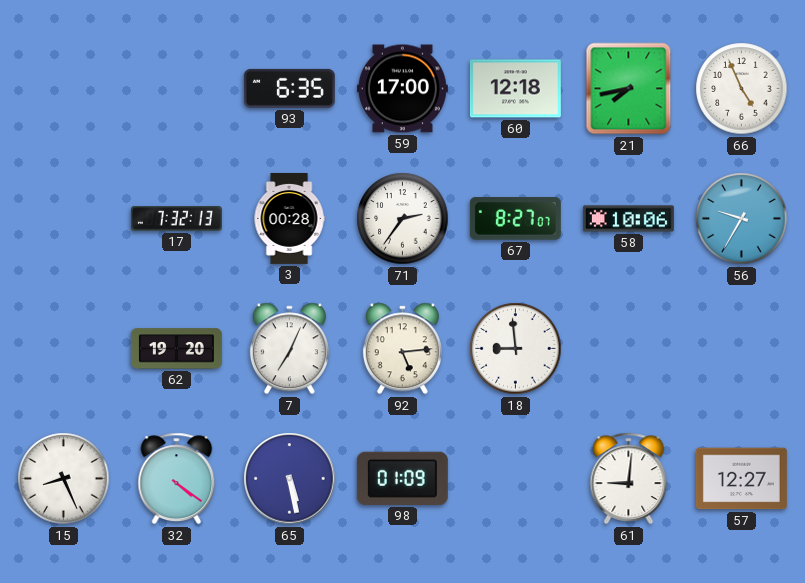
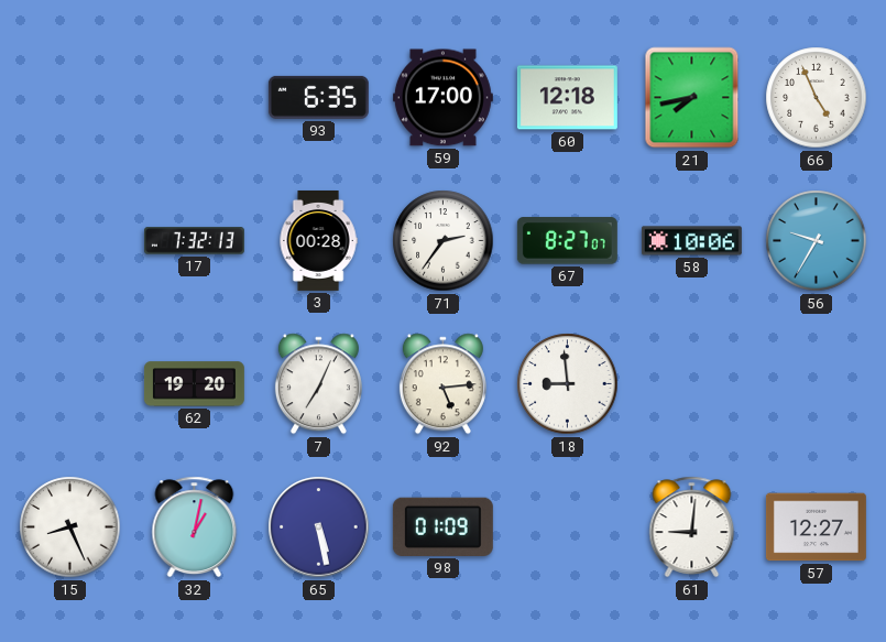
32: 4:21 -> 1:02 (195, 527)
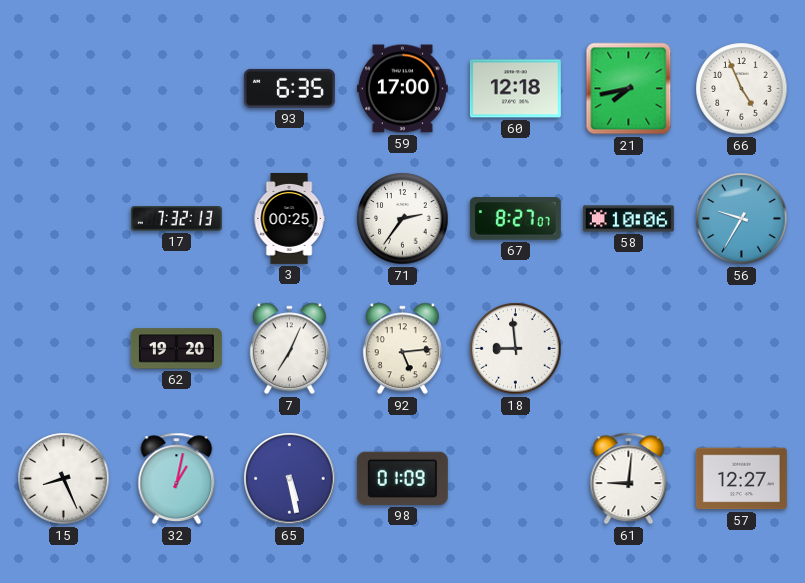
3: 00:28 -> 00:25 (289, 218)
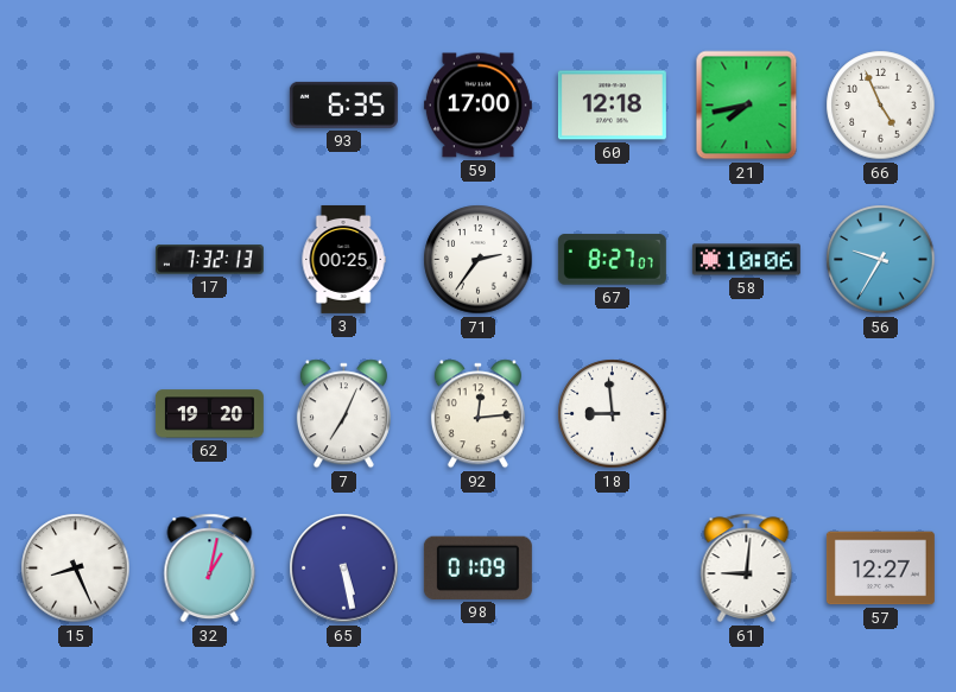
92: 5:14 -> 12:14 (477, 414)
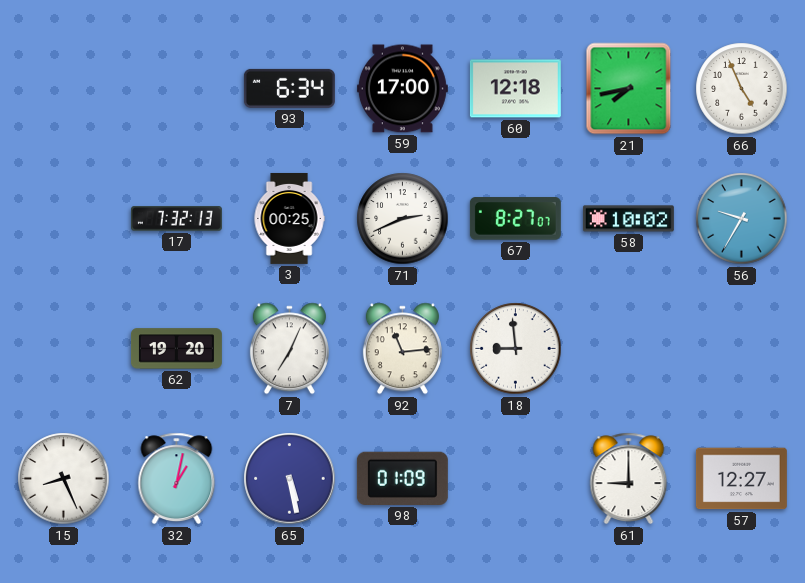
93: 6:35 -> 6:34 (289, 88)
71: 2:36 -> 2:41 (403, 219)
58: 10:06 -> 10:02 (628, 219)
92: 12:14 -> 11:14 (402, 349)
61: 9:01 -> 9:00 (629, 479)
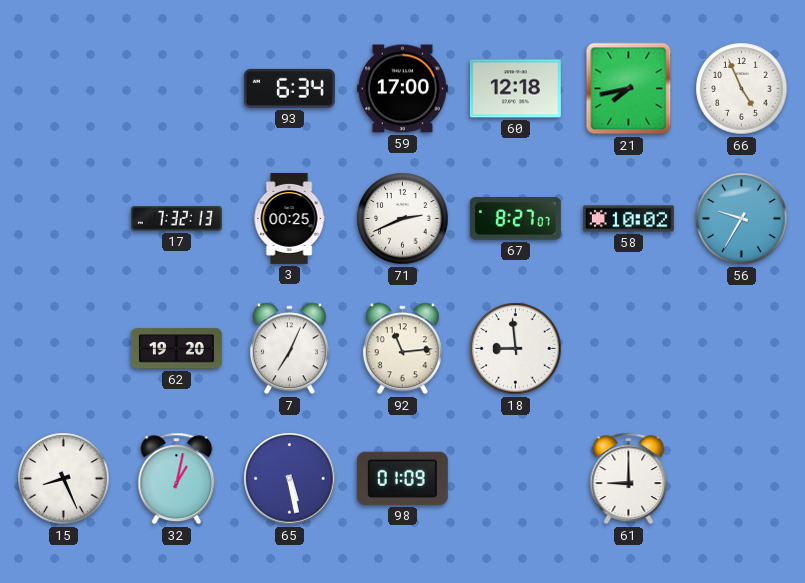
57: 12:27 -> none (741, 479)
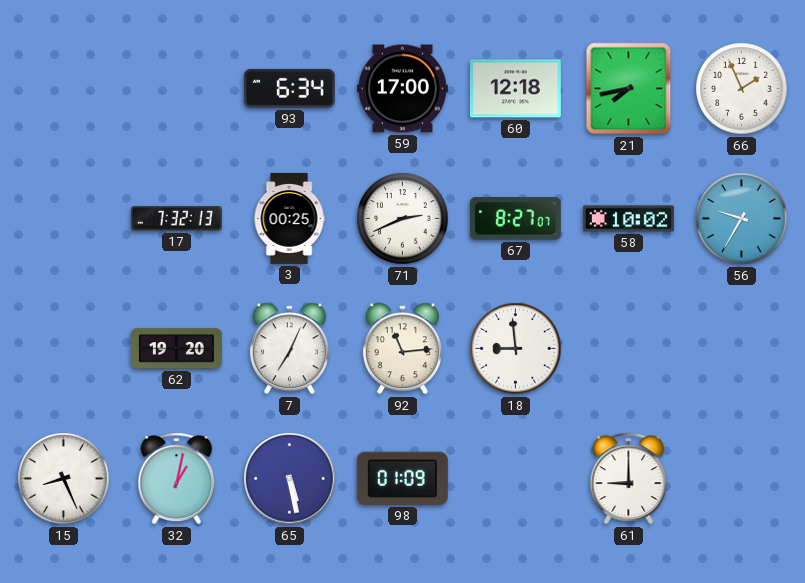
66: 4:56 -> 1:56 (742, 89)
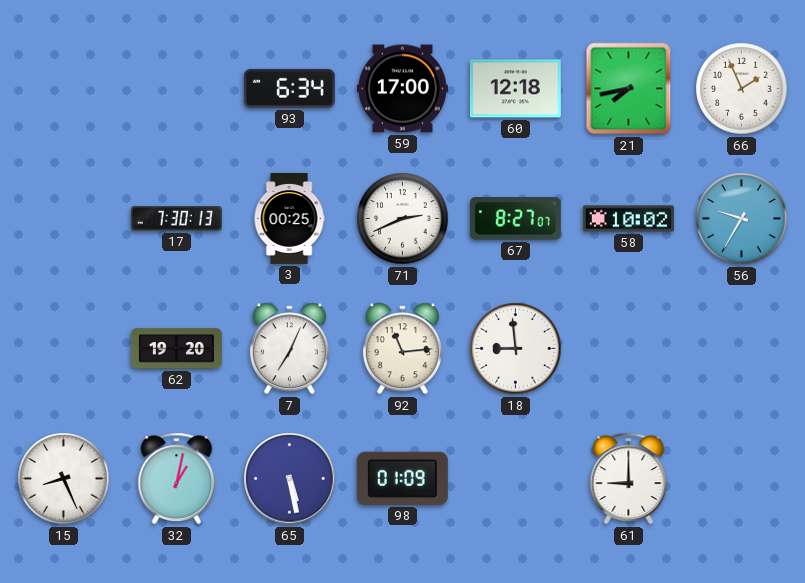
17: 7:32 -> 7:30 (176, 219)
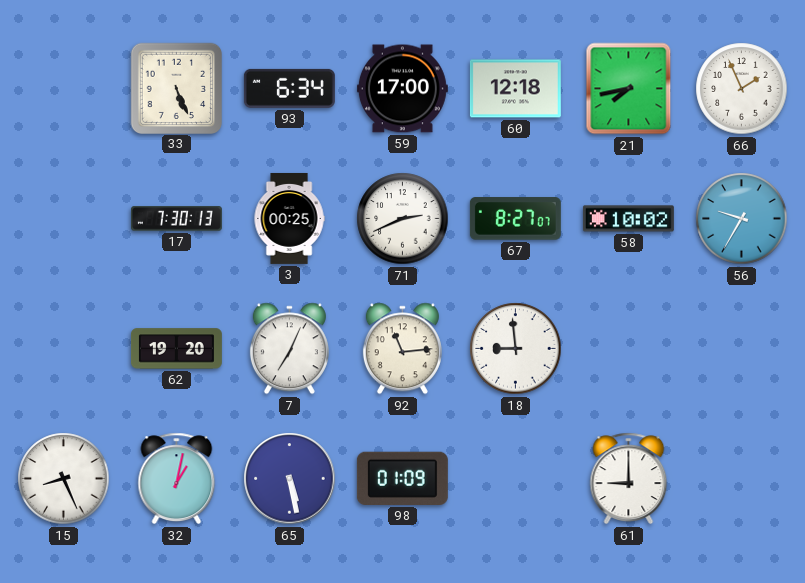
33: none -> 5:26 (176, 88)
